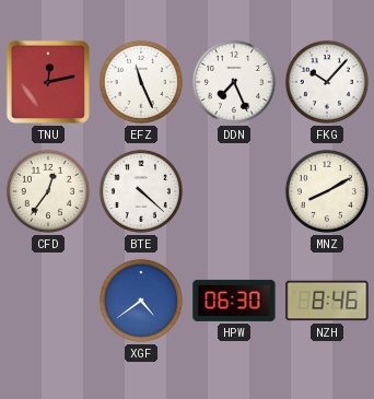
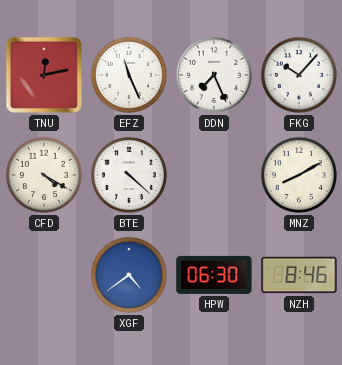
CFD: 12:36 -> 4:20 (44, 175)
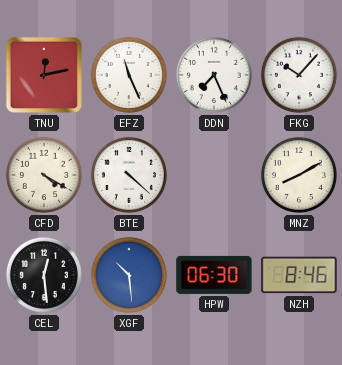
CEL: none -> 12:29 (44, 275)
XGF: 4:39 -> 10:29 (129, 275)
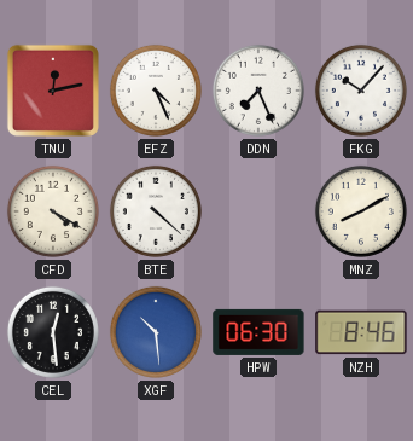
EFZ: 11:26 -> 4:26 (156, 91)
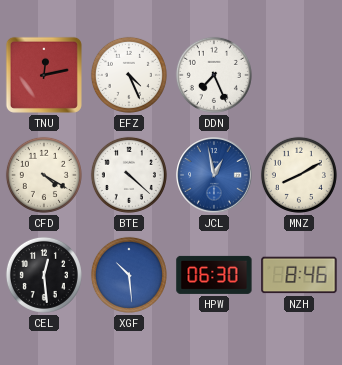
FKG: 10:07 -> none (361, 91)
JCL: none -> 12:58 (214, 175)
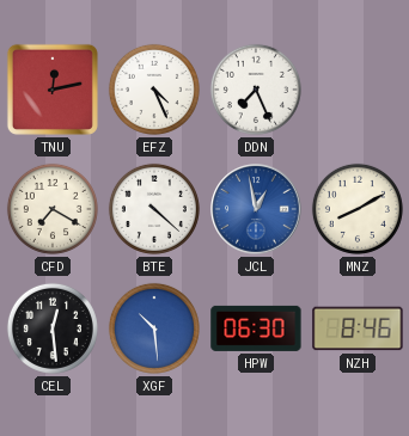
CFD: 4:20 -> 7:20 (53, 209)
